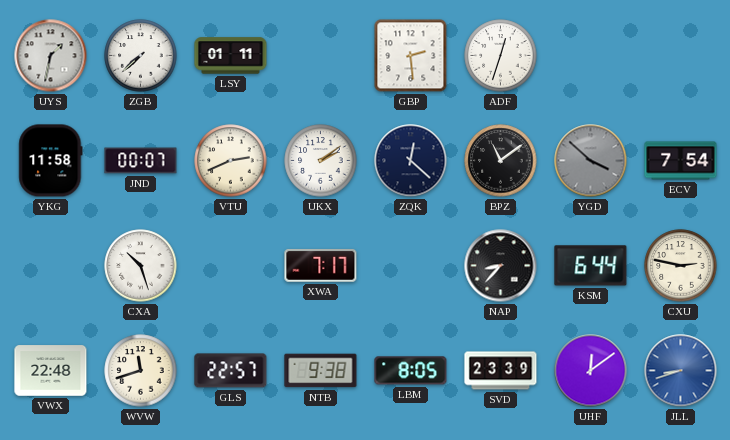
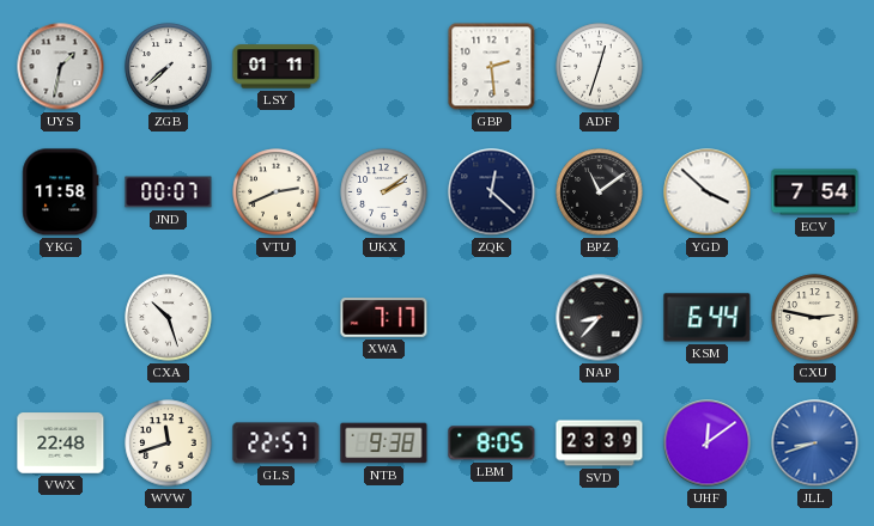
YGD dial: grey -> white (708, 192)
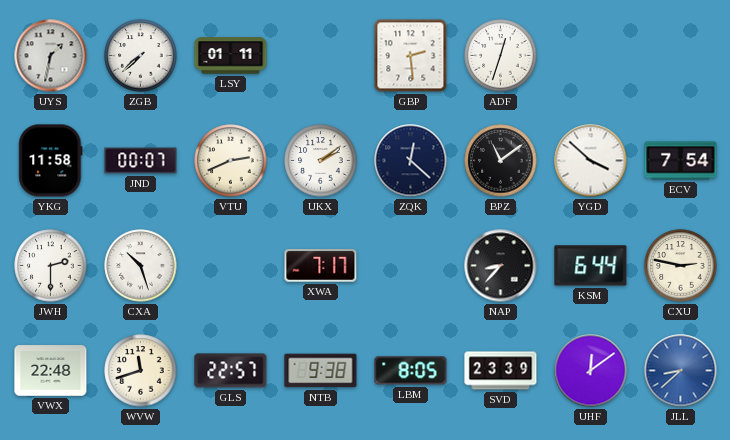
JWH: none -> 2:30 (51, 266)
JLL: 8:42 -> 8:38 (681, 371)
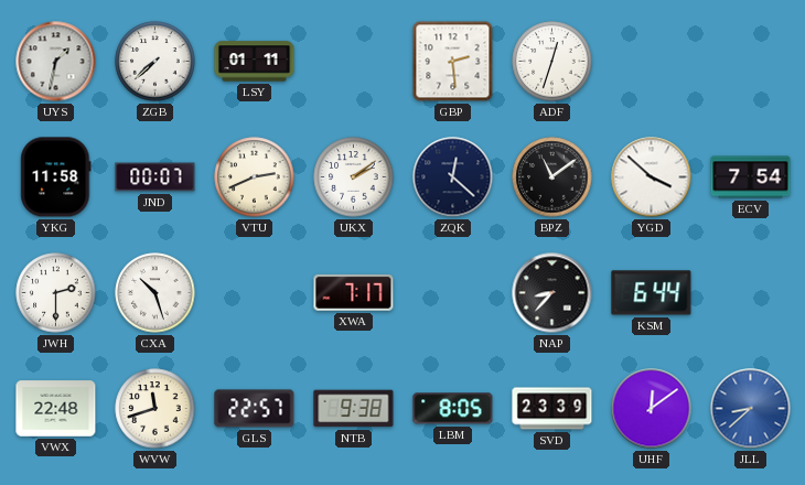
CXU: 2:47 -> none (681, 266)
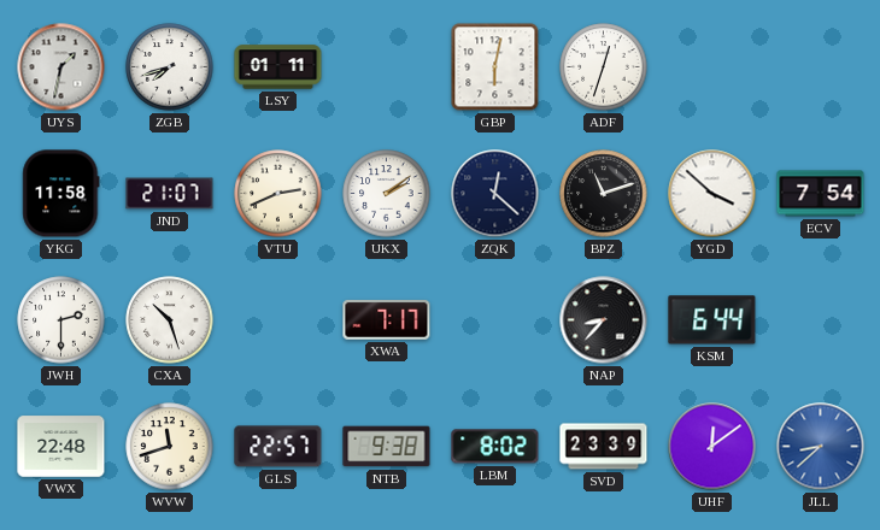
ZGB: 7:38 -> 7:42 (170, 67)
GBP: 2:29 -> 6:02 (495, 67)
JND: 00:07 -> 21:07 (170, 194)
BPZ: 11:09 -> 11:12 (604, 194)
LBM: 8:05 -> 8:02 (495, 447)
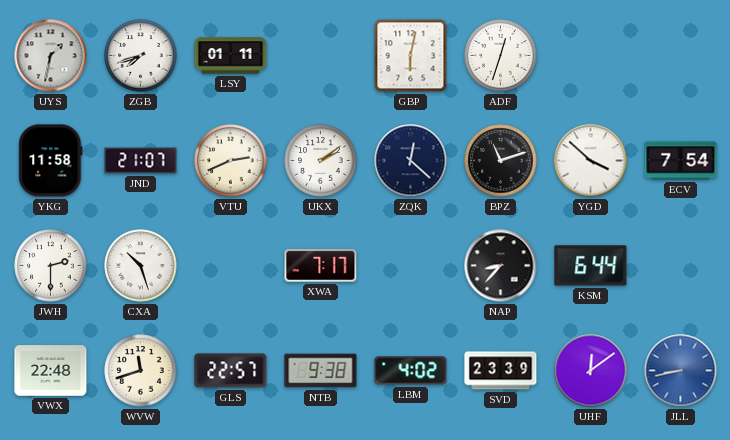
LBM: 8:02 -> 4:02 (411, 371)
JLL: 8:38 -> 8:43 (681, 371)
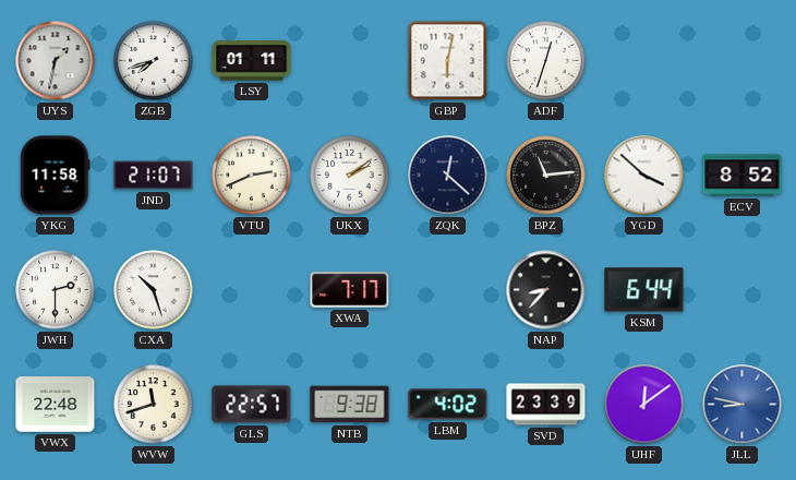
BPZ: 11:12 -> 11:14 (546, 176)
ECV: 7:54 -> 8:52 (743, 176)
JLL: 8:43 -> 8:47 (743, 405)
